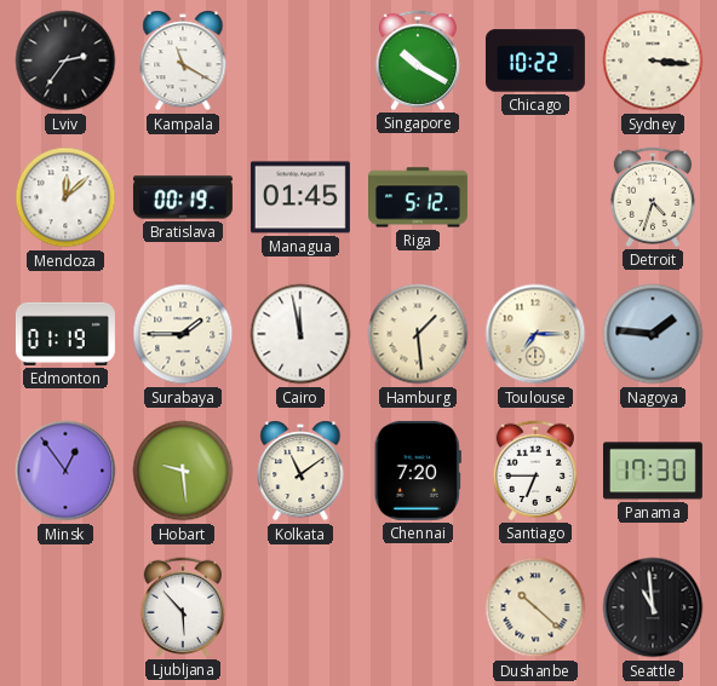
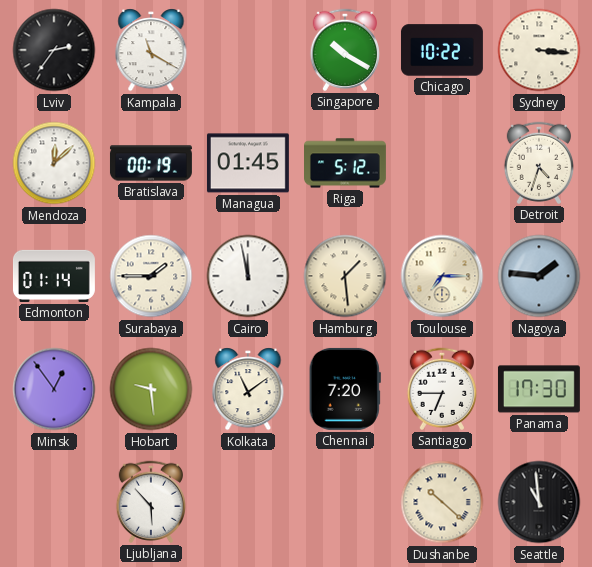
Edmonton: 01:19 -> 01:14 (54, 276)
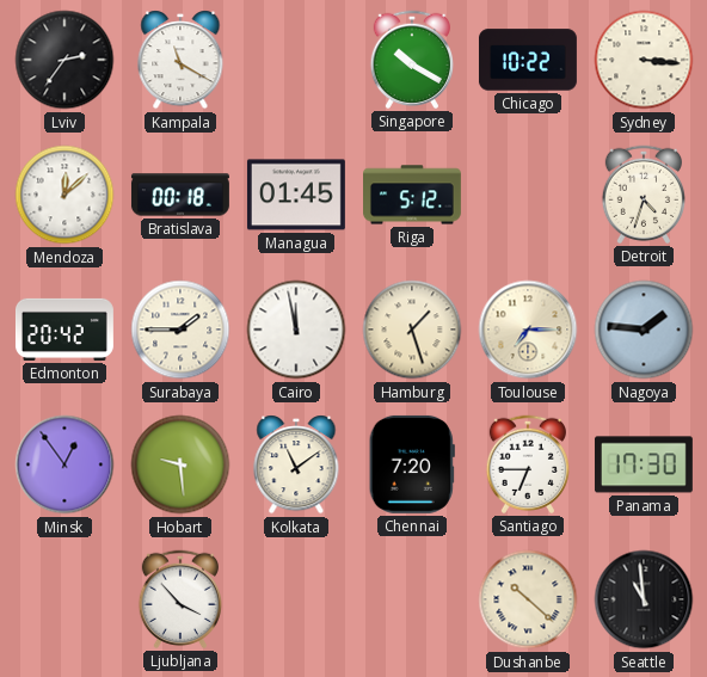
Bratislava: 00:19 -> 00:18 (180, 195)
Edmonton: 01:14 -> 20:42 (64, 330)
Hamburg: 1:29 -> 1:27 (412, 330)
Ljubljana: 5:53 -> 3:53 (179, 599)
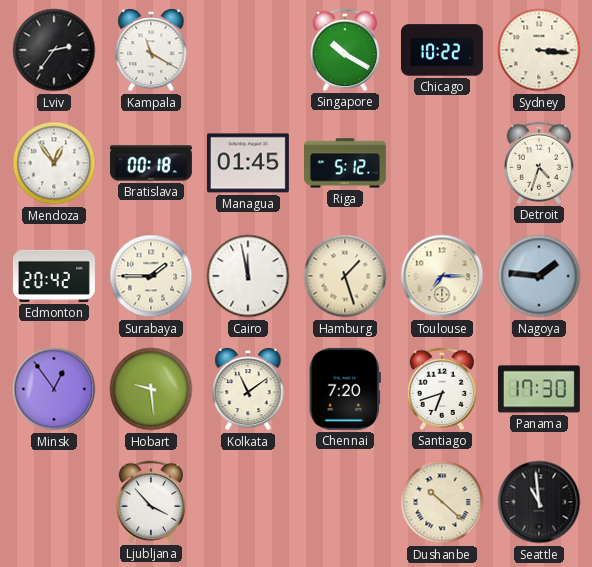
Mendoza: 12:08 -> 12:54 (54, 163)
Santiago: 6:45 -> 6:42 (441, 389)
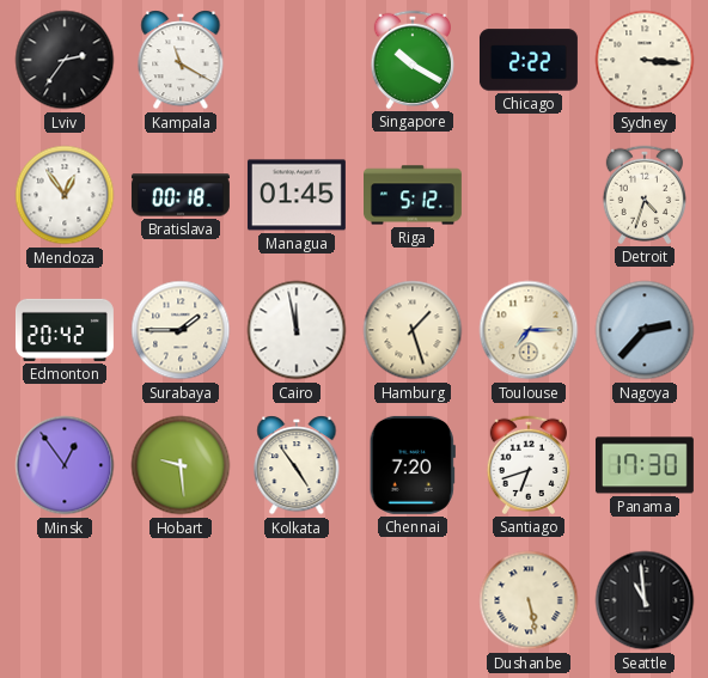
Chicago: 10:22 -> 2:22 (529, 60)
Nagoya: 1:46 -> 2:37 (645, 330)
Kolkata: 11:09 -> 4:54 (297, 465)
Ljubljana: 3:53 -> none (150, 502)
Dushanbe: 10:22 -> 5:28 (529, 600)
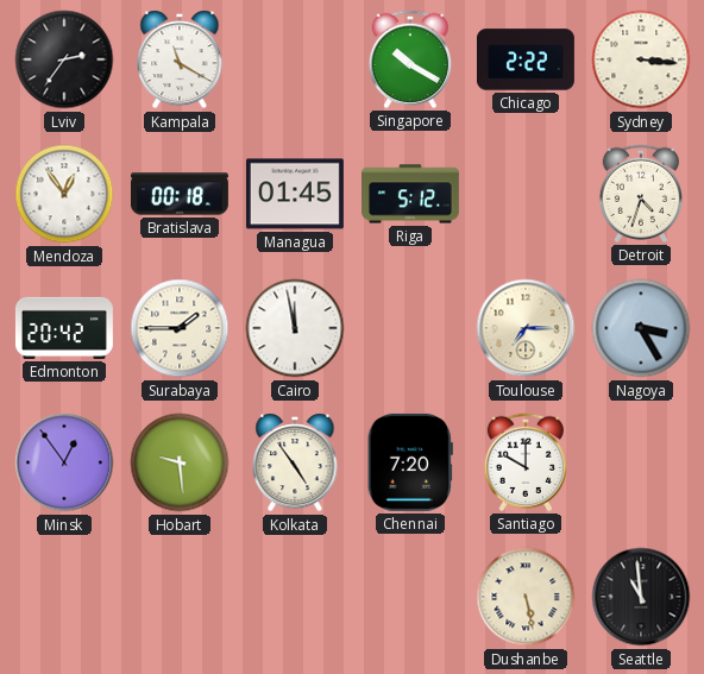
Hamburg: 1:27 -> none (413, 330)
Nagoya: 2:37 -> 3:25 (641, 328)
Santiago: 6:42 -> 10:00 (524, 462)
Panama: 17:30 -> none (645, 465)
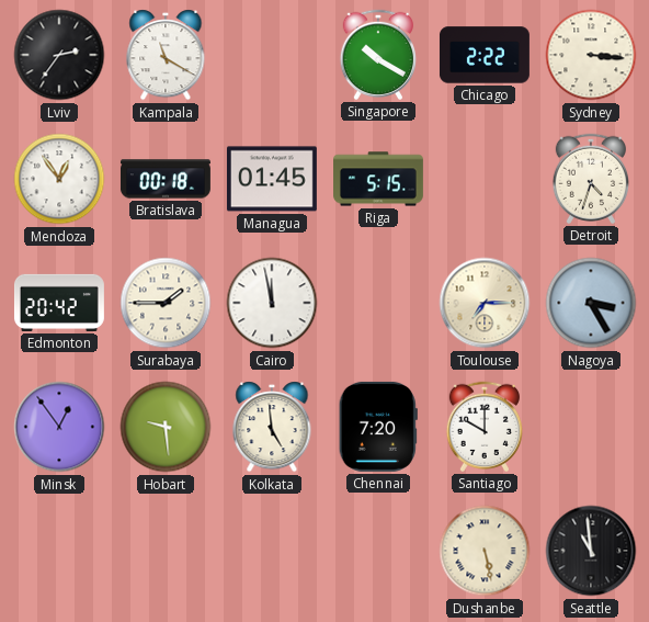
Riga: 5:12 -> 5:15 (379, 179)
Kolkata: 4:54 -> 4:59 (272, 427)
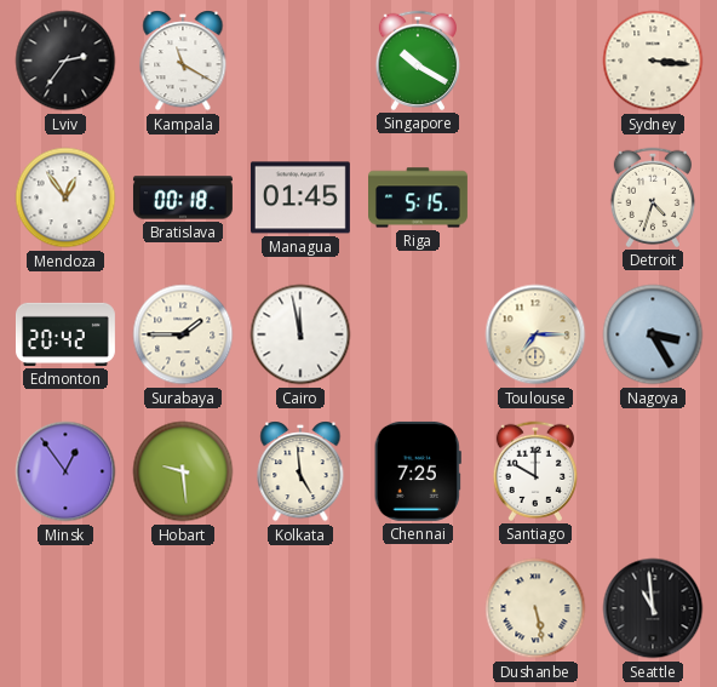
Chicago: 2:22 -> none (485, 55)
Chennai: 7:20 -> 7:25 (418, 471)
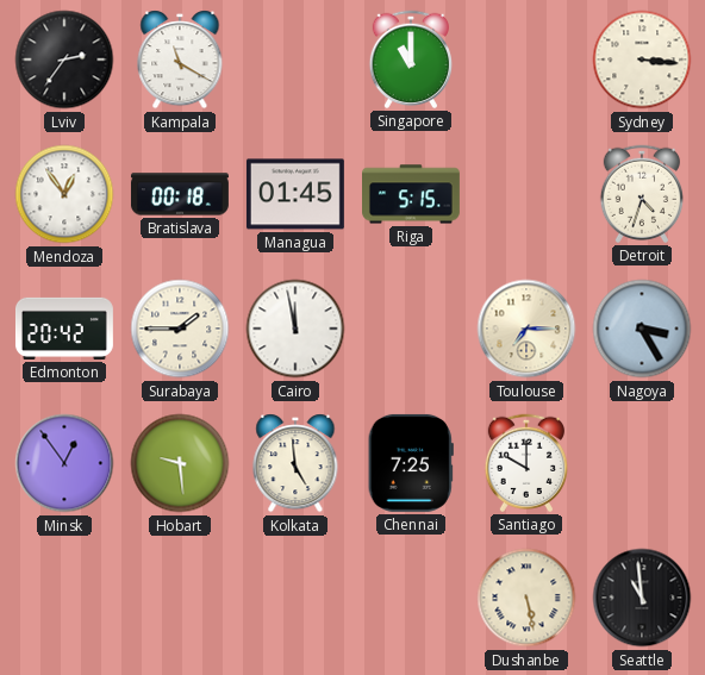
Singapore: 10:20 -> 11:00 (410, 60)
